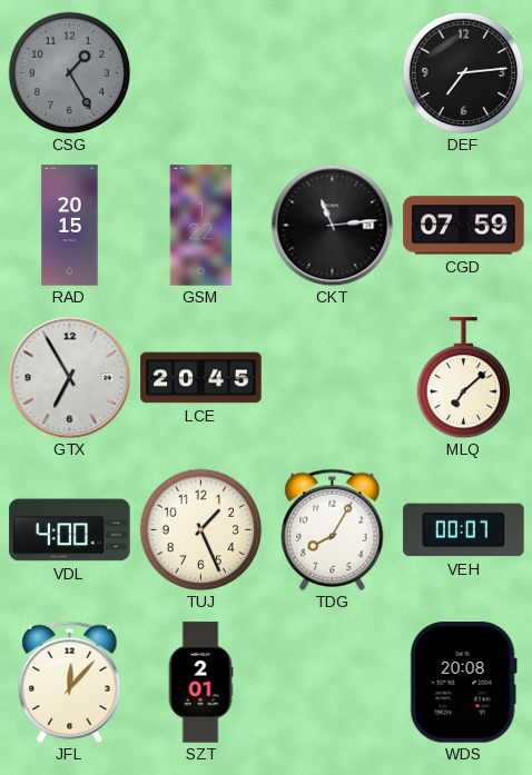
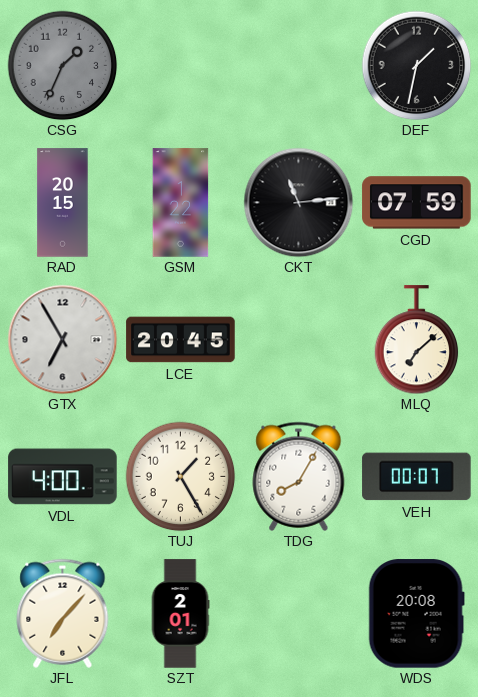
CSG: 1:25 -> 1:34 (62, 65)
DEF: 7:14 -> 1:32 (416, 65)
TUJ: 1:26 -> 1:25 (180, 476)
JFL: 12:07 -> 7:07 (63, 613)
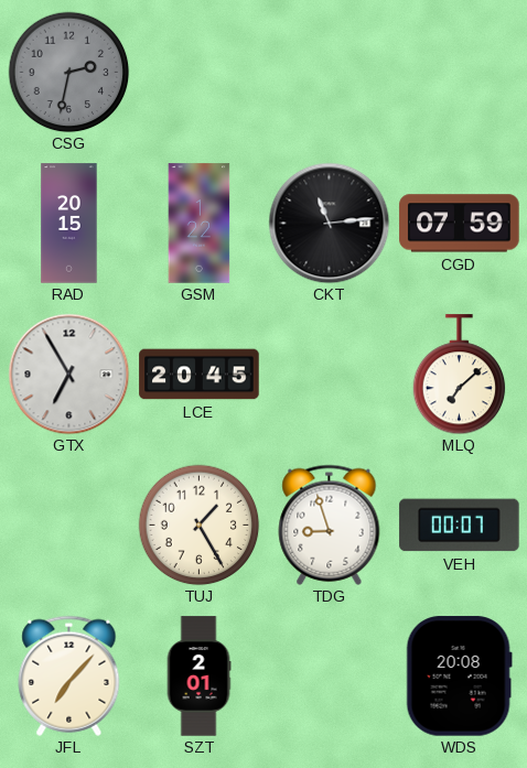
CSG: 1:34 -> 2:32 (68, 72)
DEF: 1:32 -> none (416, 65)
VDL: 4:00 -> none (63, 477)
TDG: 8:05 -> 8:57 (330, 524)
